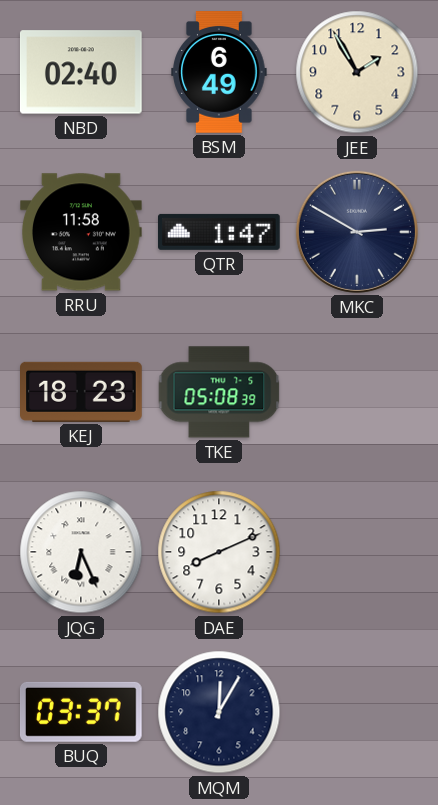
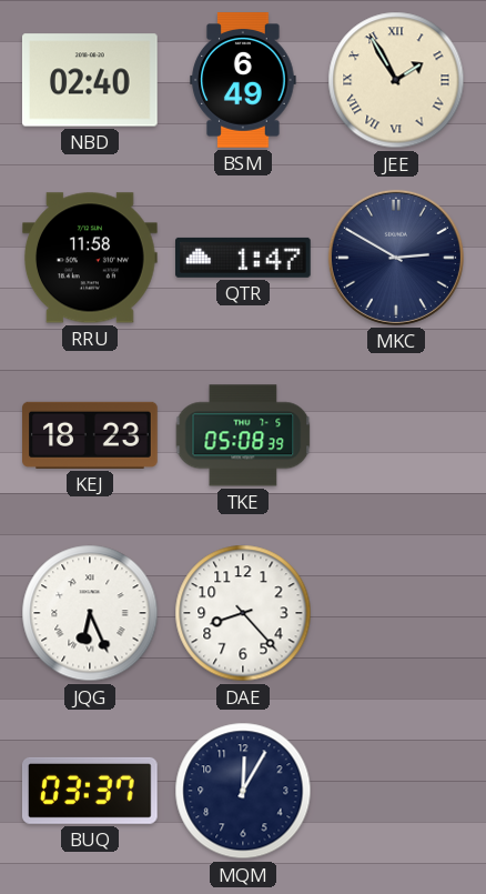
JEE numerals: Arabic -> Roman (396, 80)
DAE: 8:11 -> 8:23 (243, 613)
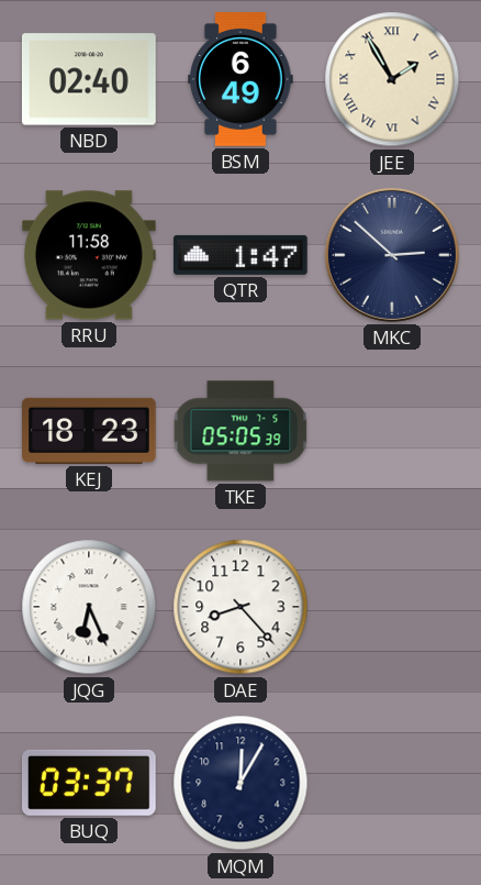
MKC: 2:50 -> 2:52 (392, 255)
TKE: 05:08 -> 05:05 (240, 431)
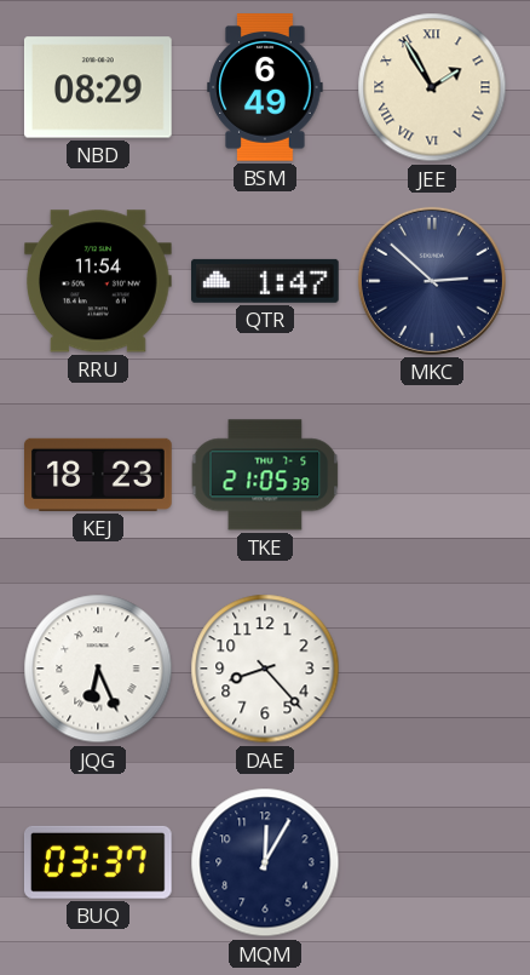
NBD: 02:40 -> 08:29 (98, 87)
RRU: 11:58 -> 11:54 (99, 281)
TKE: 05:05 -> 21:05 (265, 475)
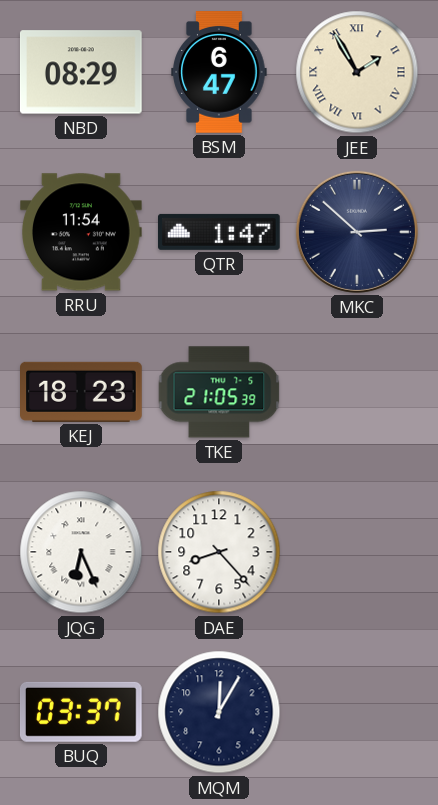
BSM: 6:49 -> 6:47 (219, 73)
